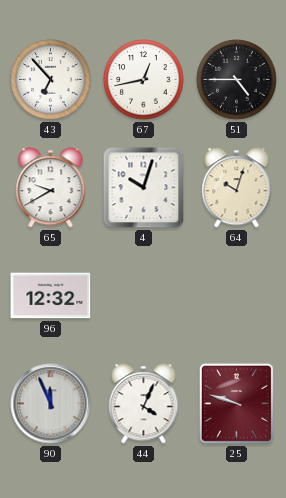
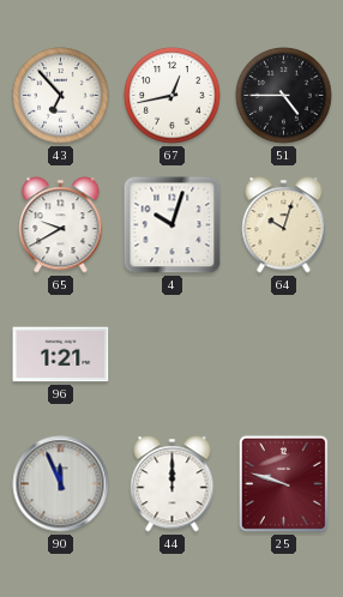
96: 12:32 -> 1:21 (61, 355)
44: 4:04 -> 12:00 (173, 484)
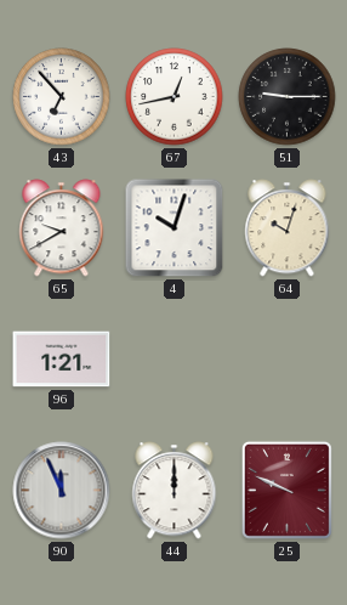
51: 4:45 -> 9:15 (288, 97)
25: 9:48 -> 9:49 (286, 490)
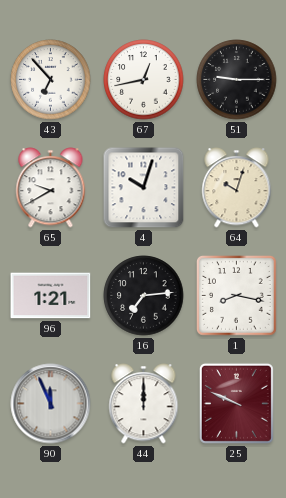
16: none -> 7:14 (144, 296)
1: none -> 8:17 (237, 296)
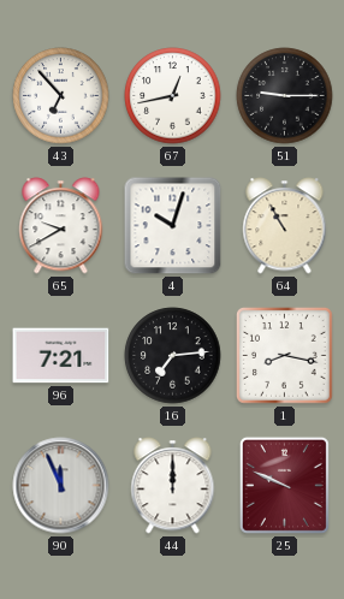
64: 10:03 -> 10:55 (285, 226)
96: 1:21 -> 7:21 (61, 356)
